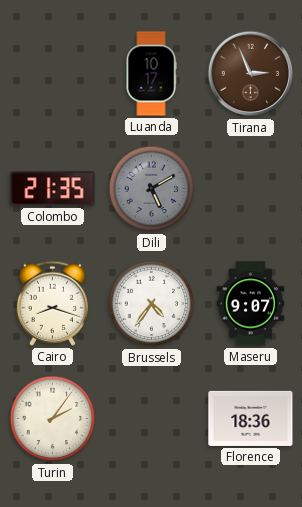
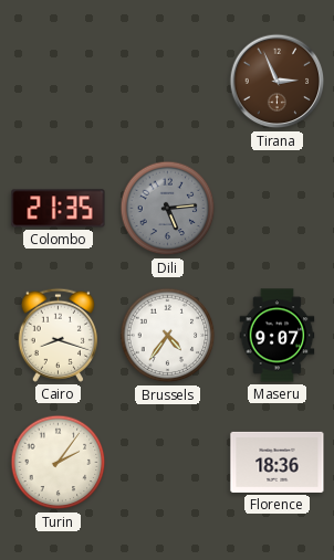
Luanda: 10:17 -> none (151, 74)
Dili: 5:10 -> 5:14 (168, 209)
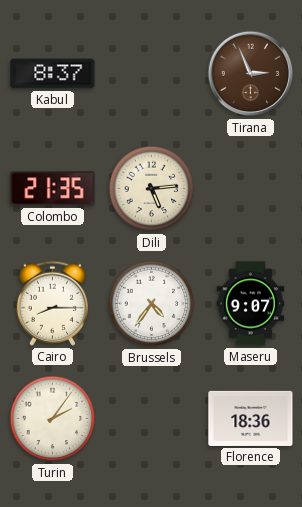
Kabul: none -> 8:37 (53, 74)
Dili dial: grey -> cream (152, 189)
Cairo: 8:18 -> 8:15 (52, 303)
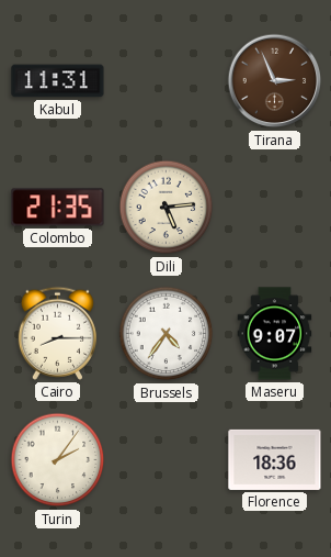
Kabul: 8:37 -> 11:31 (58, 81)
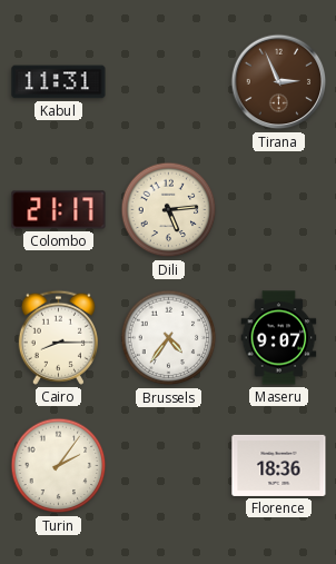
Colombo: 21:35 -> 21:17 (59, 210)
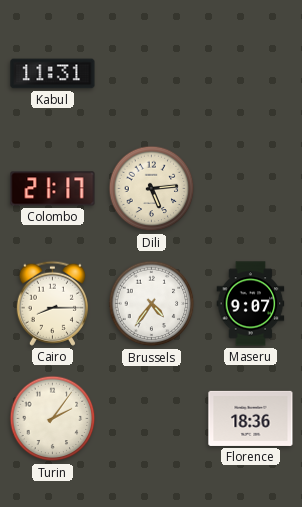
Tirana: 2:56 -> none (279, 82)
